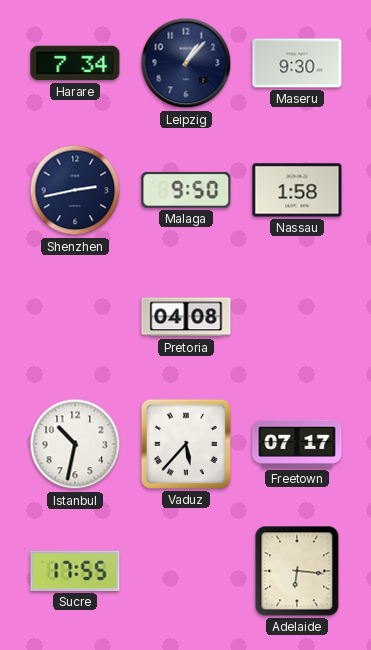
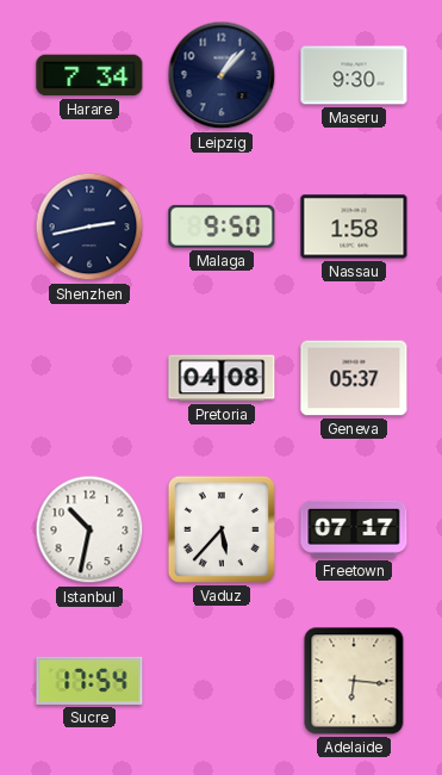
Geneva: none -> 05:37 (354, 378)
Sucre: 17:55 -> 17:54 (89, 681)
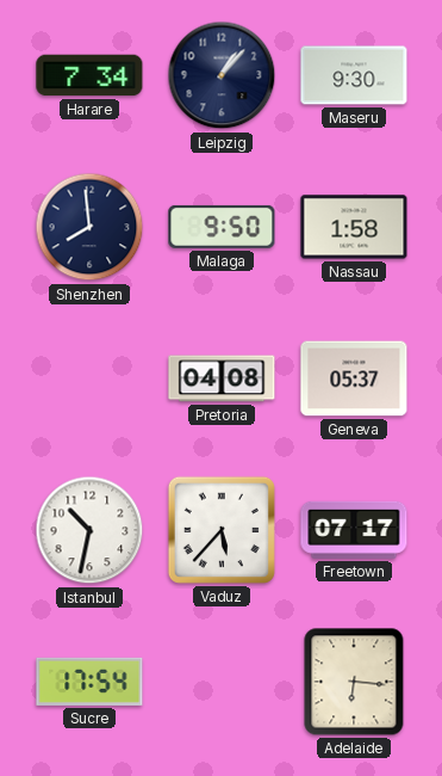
Shenzhen: 2:43 -> 7:59 (89, 227)
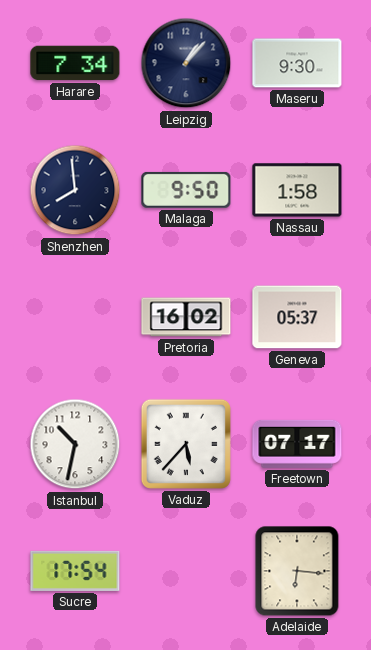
Pretoria: 04:08 -> 16:02 (186, 317)
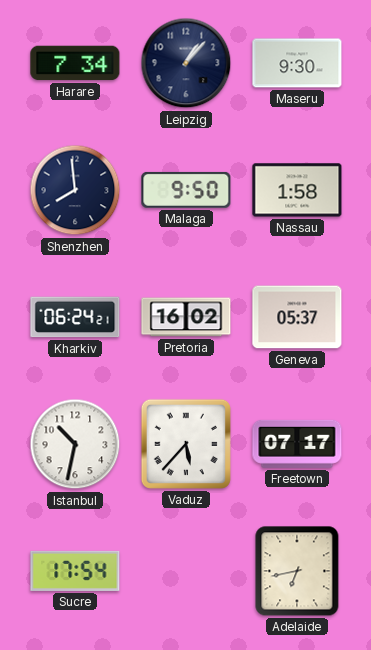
Kharkiv: none -> 06:24 (75, 317)
Adelaide: 6:16 -> 6:43 (297, 571)
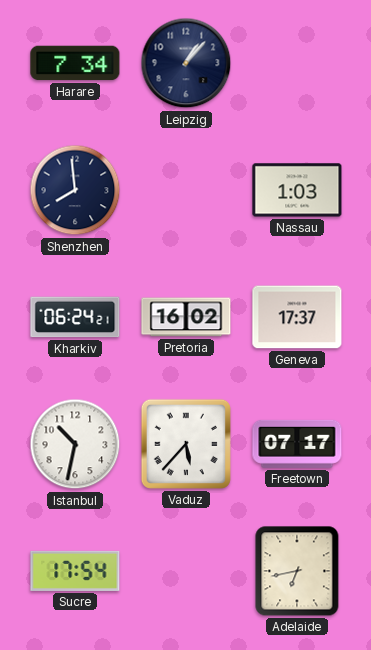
Maseru: 9:30 -> none (297, 63)
Malaga: 9:50 -> none (186, 190)
Nassau: 1:58 -> 1:03 (297, 190)
Geneva: 05:37 -> 17:37 (297, 317)
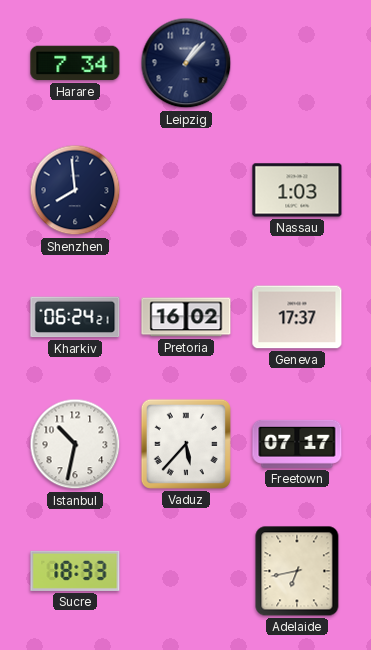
Sucre: 17:54 -> 18:33 (75, 571)
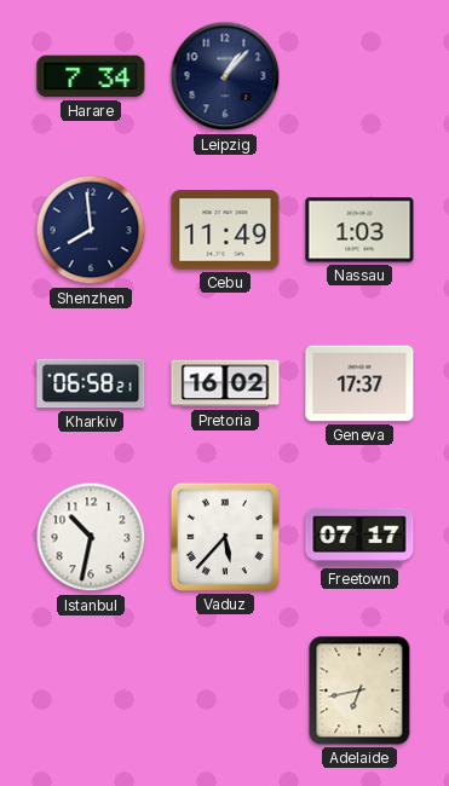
Cebu: none -> 11:49 (225, 230)
Kharkiv: 06:24 -> 06:58 (91, 383)
Sucre: 18:33 -> none (75, 571)
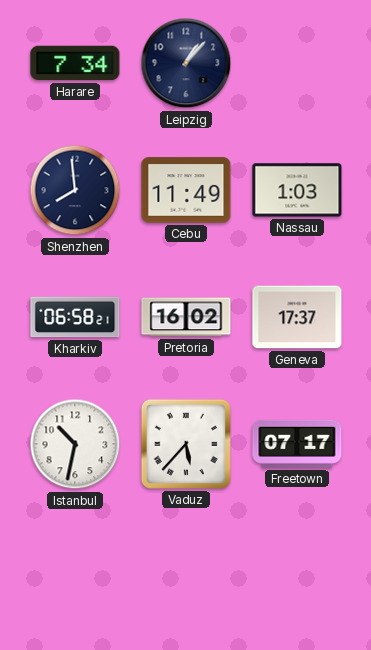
Adelaide: 6:43 -> none (359, 690)
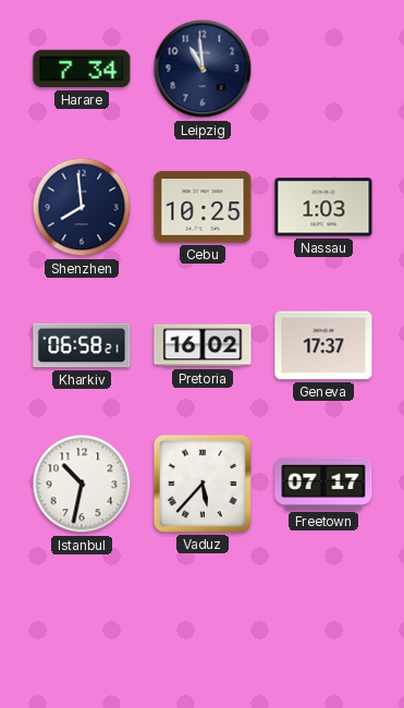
Leipzig: 1:07 -> 10:59 (203, 69)
Cebu: 11:49 -> 10:25 (203, 207)
